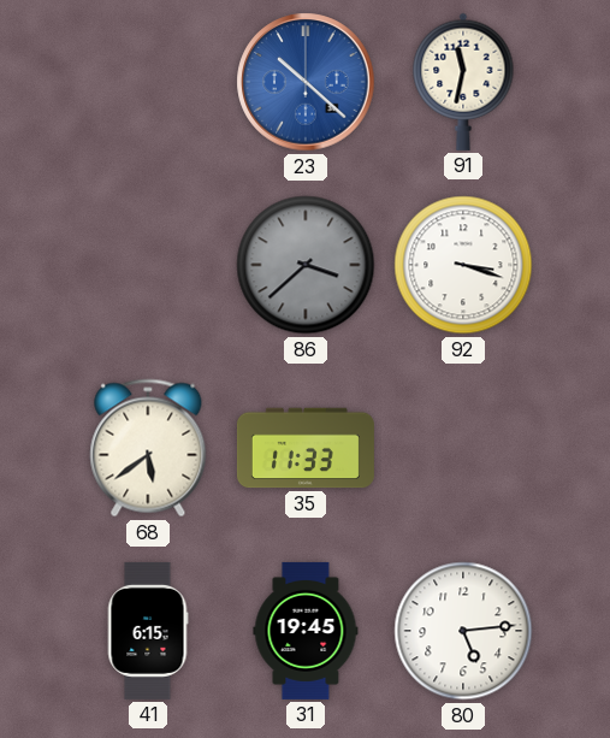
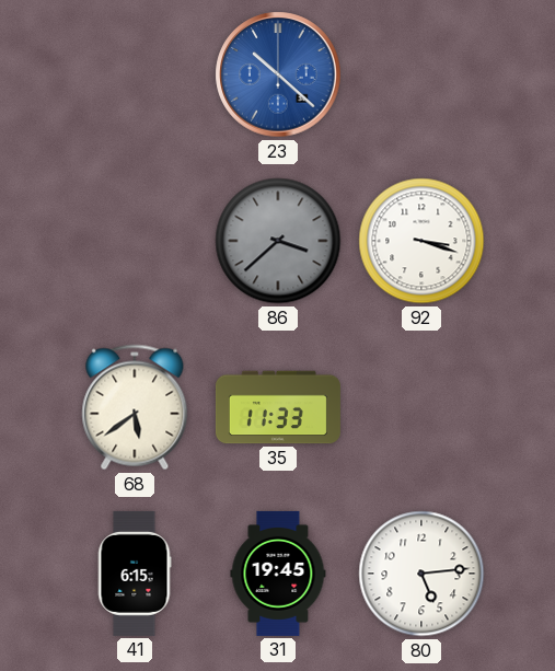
91: 11:32 -> none (463, 82)
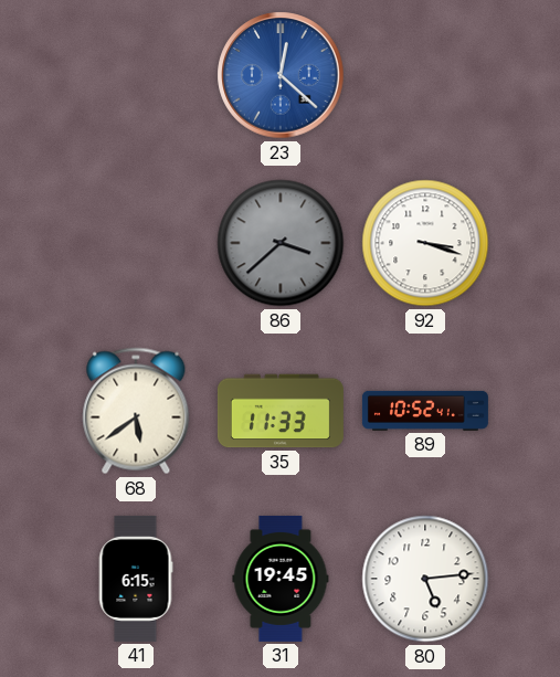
23: 10:22 -> 12:22 (281, 75)
89: none -> 10:52 (425, 411)
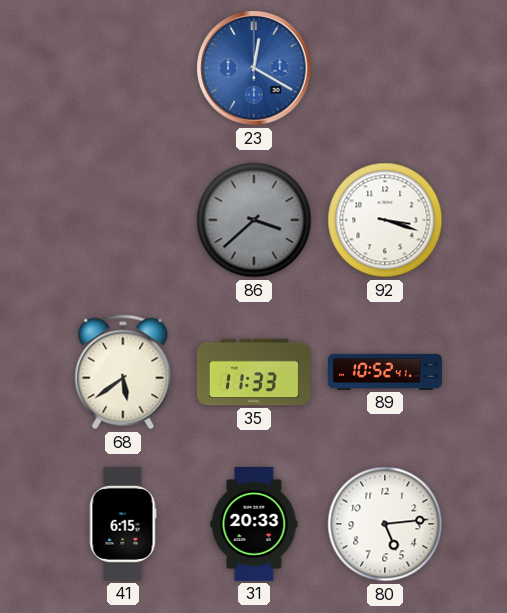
23: 12:22 -> 12:20 (254, 68)
31: 19:45 -> 20:33 (254, 524)
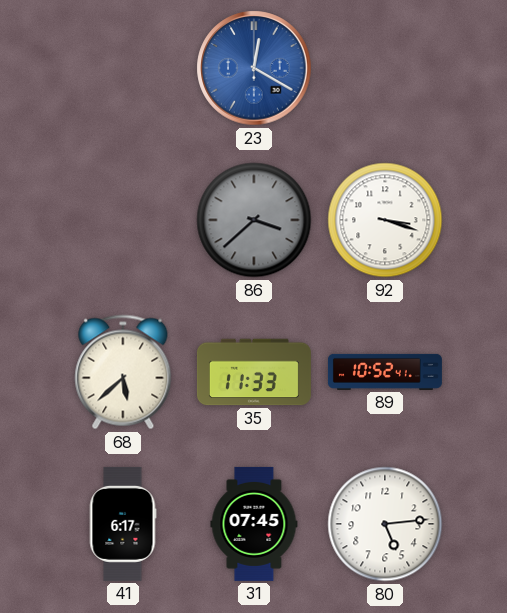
68: 5:39 -> 5:38 (123, 372)
41: 6:15 -> 6:17 (123, 524)
31: 20:33 -> 07:45 (254, 524)
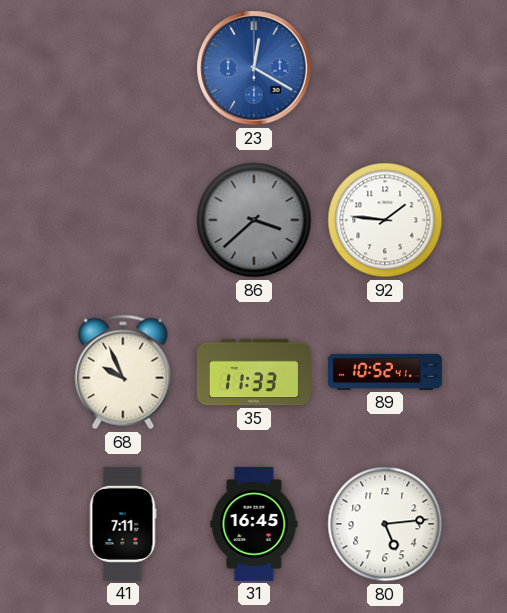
92: 3:18 -> 1:46 (385, 220)
68: 5:38 -> 9:56 (123, 372)
41: 6:17 -> 7:11 (123, 524)
31: 07:45 -> 16:45 (254, 524)
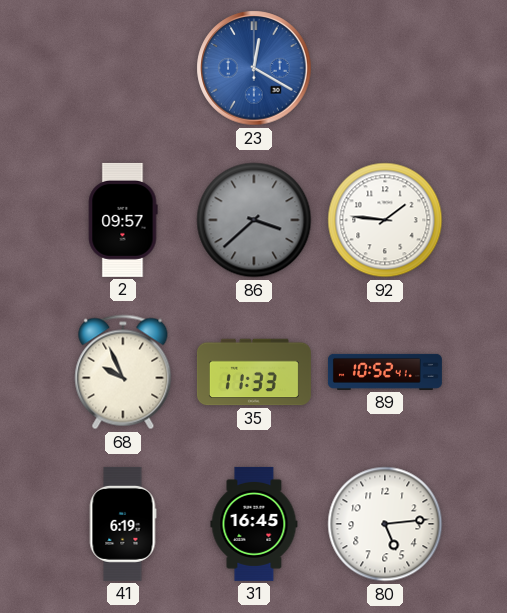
2: none -> 09:57 (123, 220)
41: 7:11 -> 6:19 (123, 524)
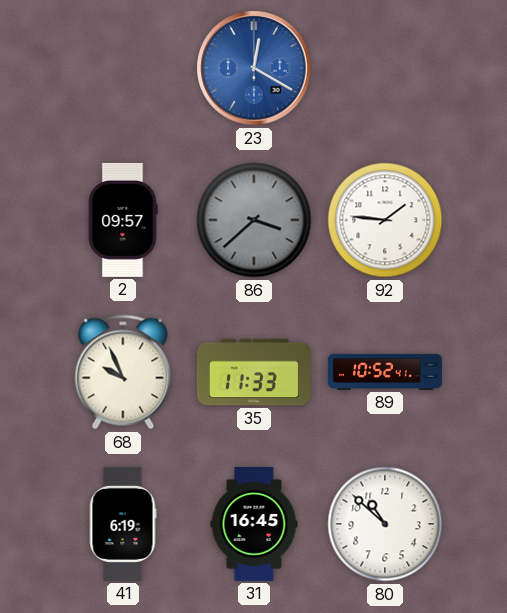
80: 5:14 -> 10:52 (385, 524)
